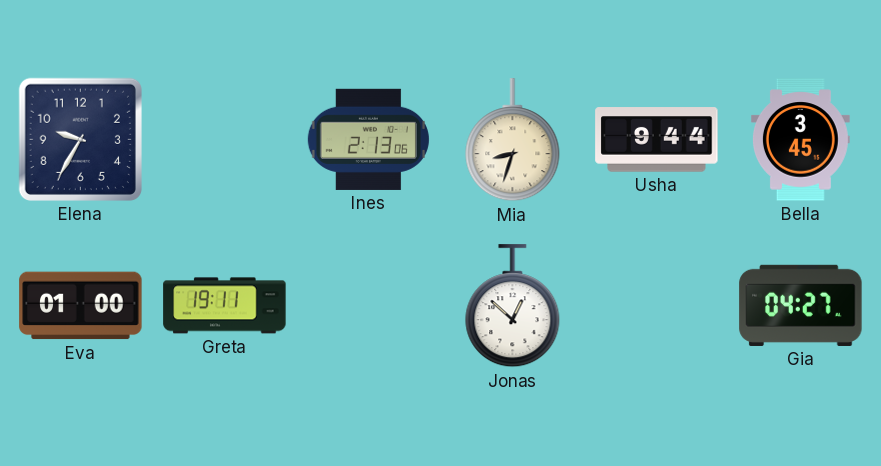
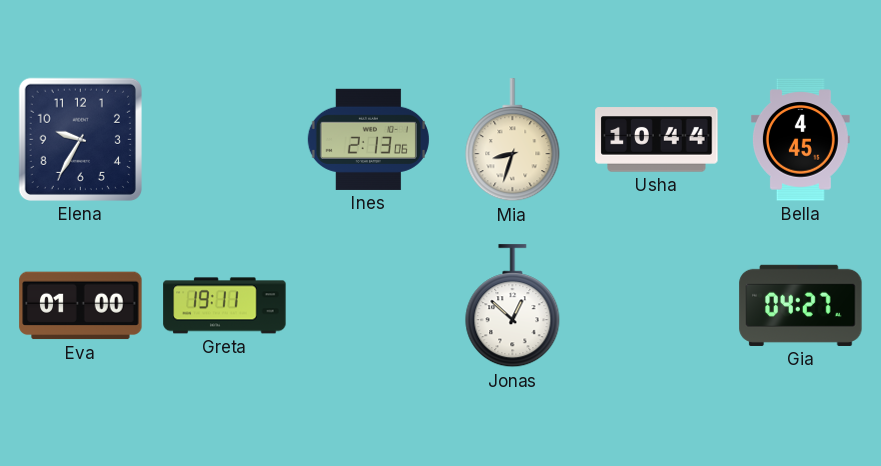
Usha: 9:44 -> 10:44 (657, 140)
Bella: 3:45 -> 4:45 (800, 140)
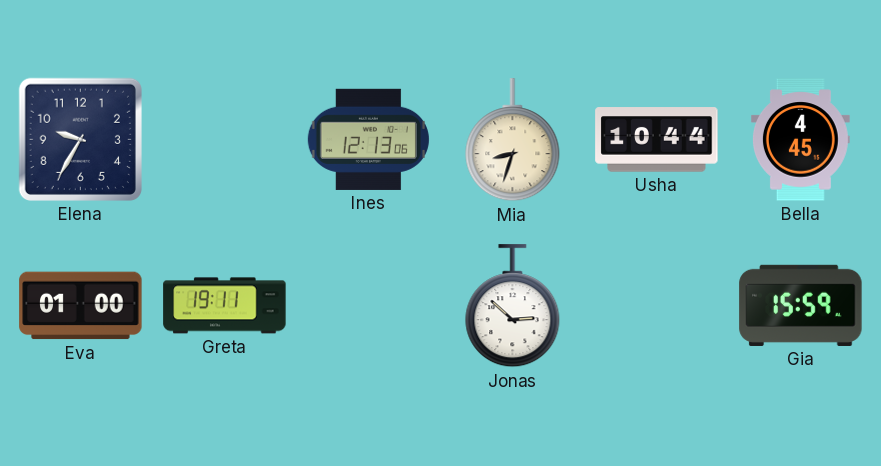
Ines: 2:13 -> 12:13 (368, 139)
Jonas: 12:52 -> 2:52 (513, 306)
Gia: 04:27 -> 15:59 (801, 305)
